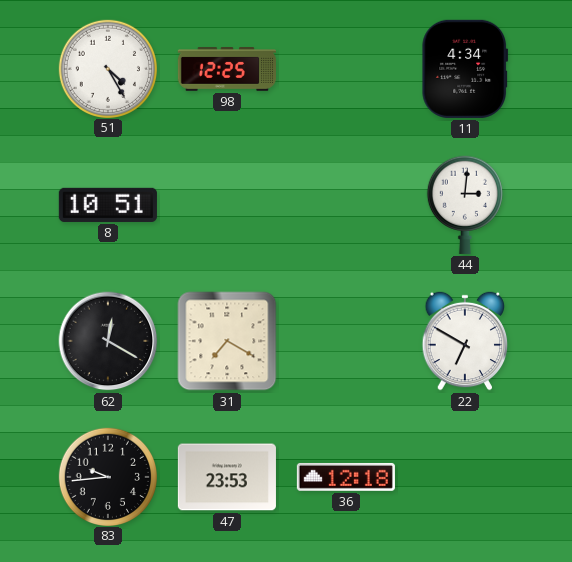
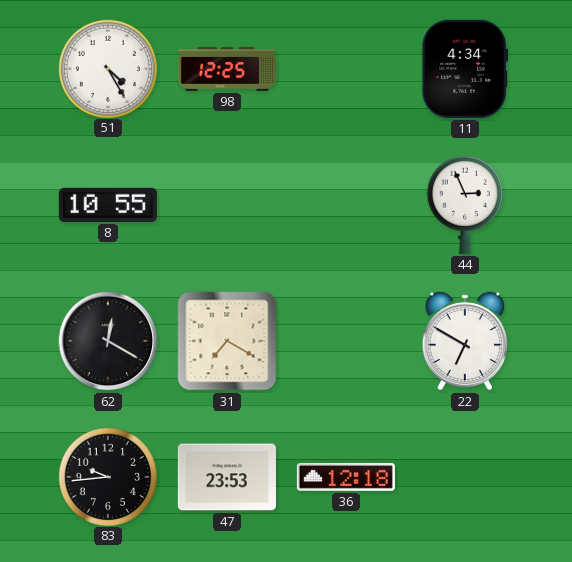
8: 10:51 -> 10:55 (108, 205)
44: 3:01 -> 2:56 (465, 205)
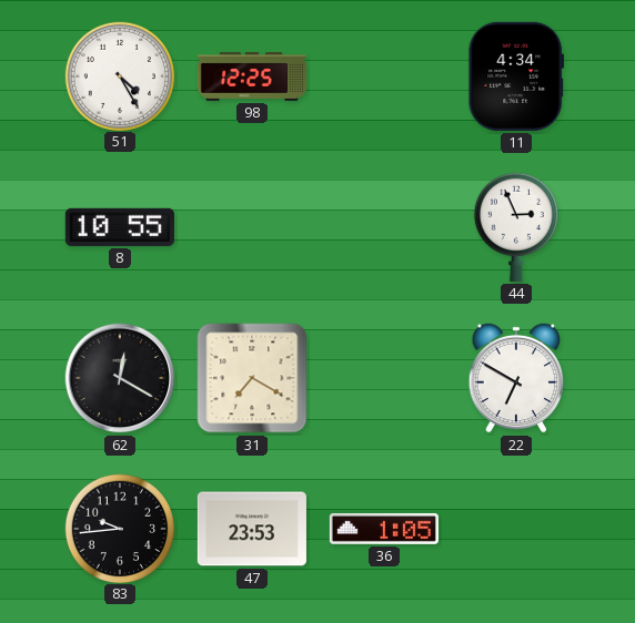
36: 12:18 -> 1:05 (384, 529)
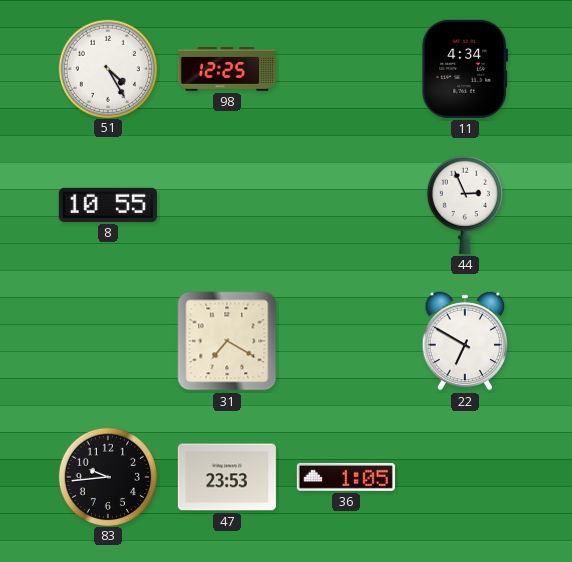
62: 12:20 -> none (120, 378)
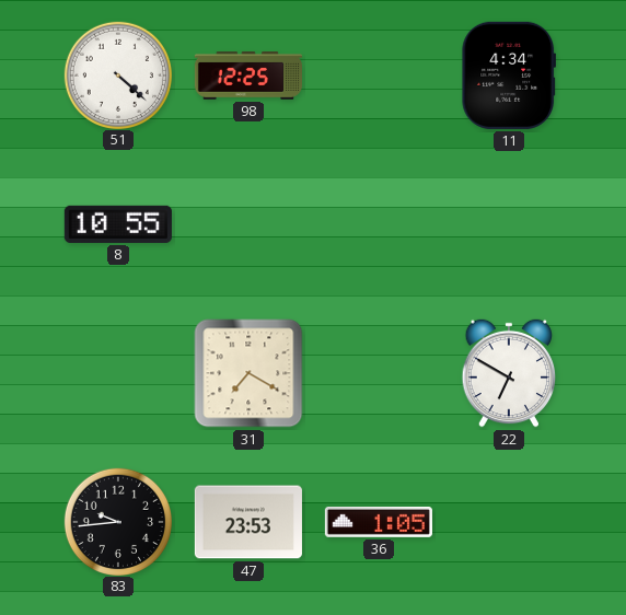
51: 4:25 -> 4:22 (117, 74)
44: 2:56 -> none (465, 205)
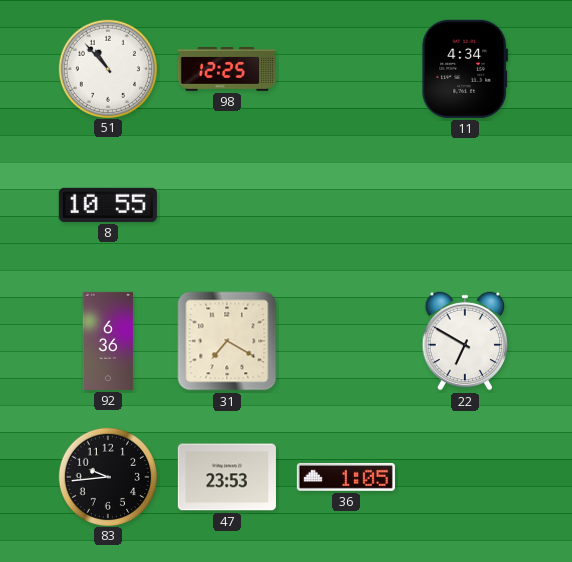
51: 4:22 -> 10:53 (107, 68)
92: none -> 6:36 (108, 341)
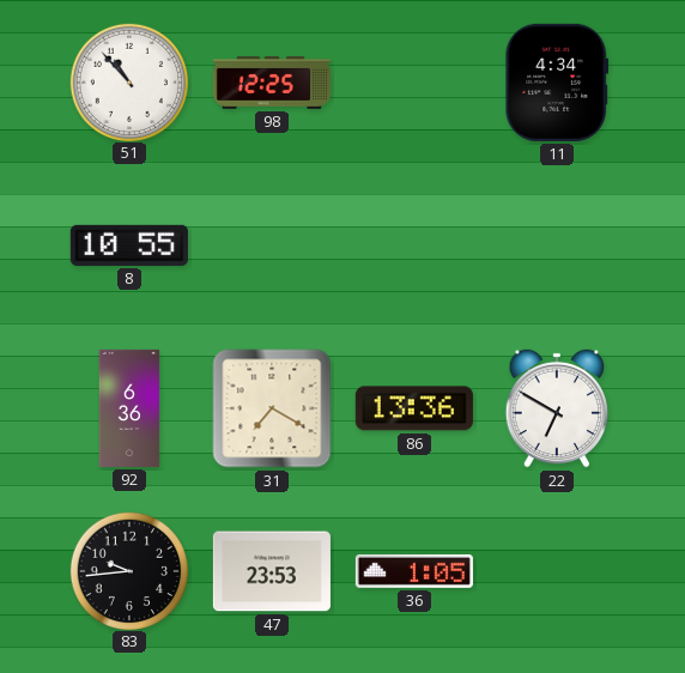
86: none -> 13:36 (414, 408)
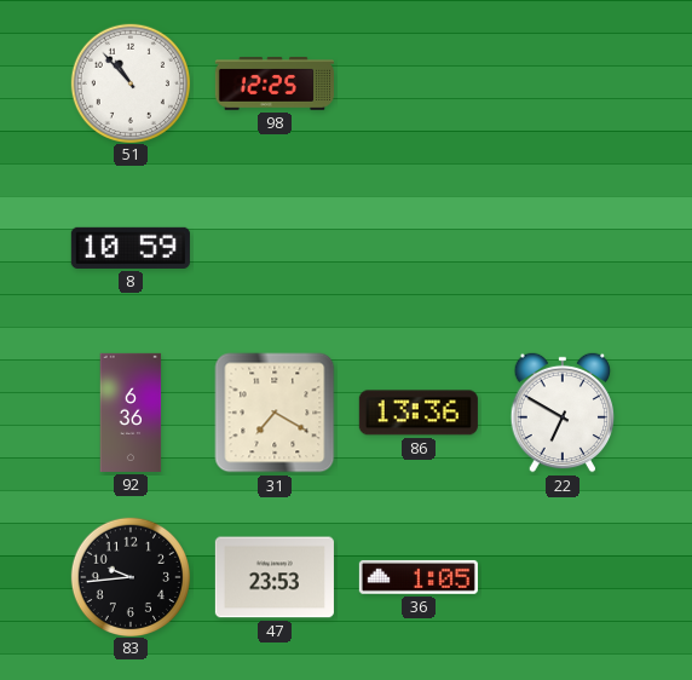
11: 4:34 -> none (557, 83)
8: 10:55 -> 10:59 (131, 248)
